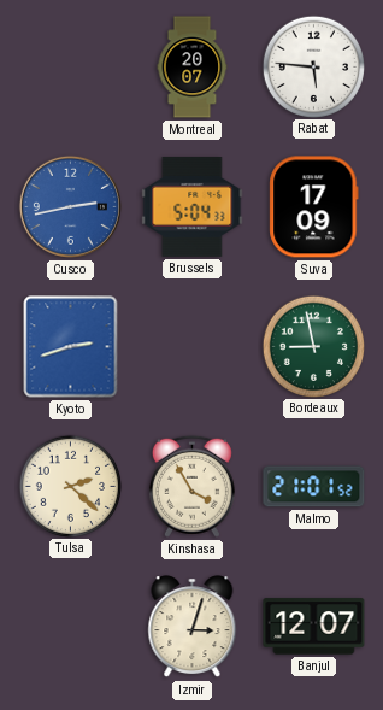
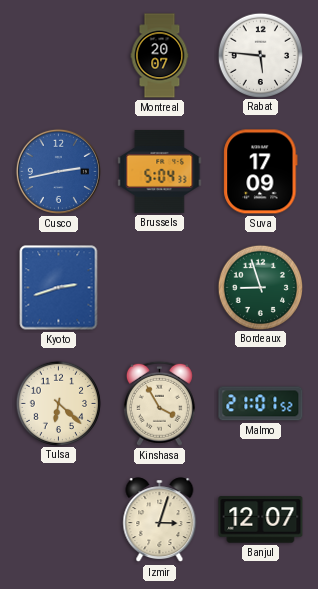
Bordeaux: 8:58 -> 8:57 (260, 287)
Tulsa: 2:22 -> 6:22 (58, 403)
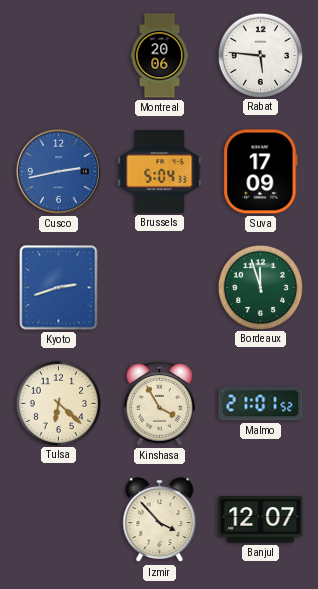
Montreal: 20:07 -> 20:06 (160, 56)
Bordeaux: 8:57 -> 11:57 (260, 287)
Izmir: 3:03 -> 3:53 (160, 520)
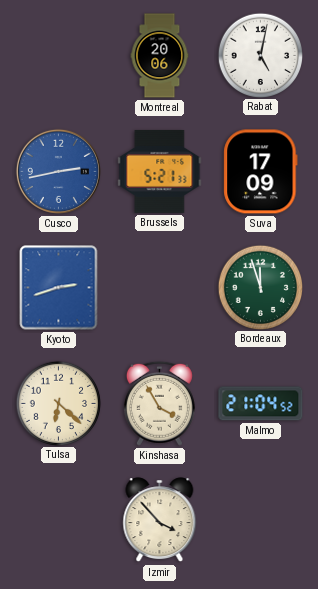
Rabat: 5:46 -> 5:02 (260, 55)
Brussels: 5:04 -> 5:21 (160, 171)
Malmo: 21:01 -> 21:04 (261, 404)
Banjul: 12:07 -> none (261, 520)
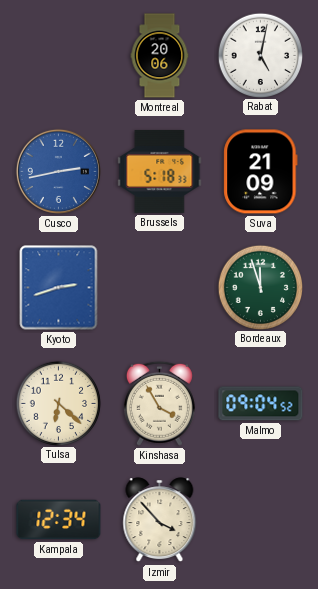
Brussels: 5:21 -> 5:18 (160, 171)
Suva: 17:09 -> 21:09 (261, 172)
Malmo: 21:04 -> 09:04 (261, 404)
Kampala: none -> 12:34 (59, 520)
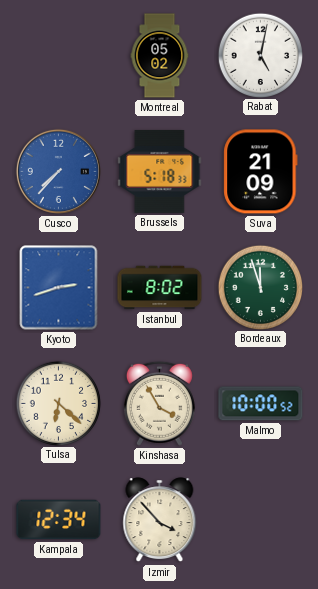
Montreal: 20:06 -> 05:02 (160, 56)
Cusco: 2:43 -> 7:37 (58, 171)
Istanbul: none -> 8:02 (160, 288)
Malmo: 09:04 -> 10:00 (261, 404)
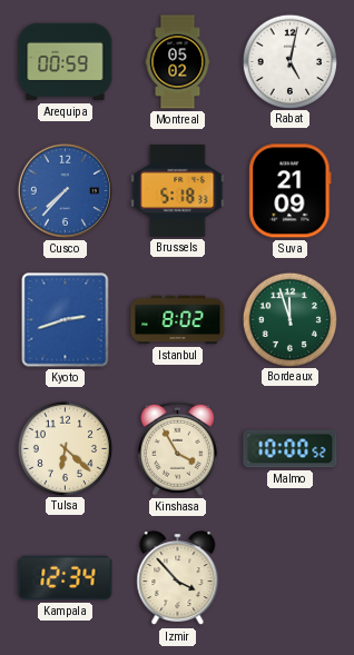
Arequipa: none -> 00:59 (66, 62)
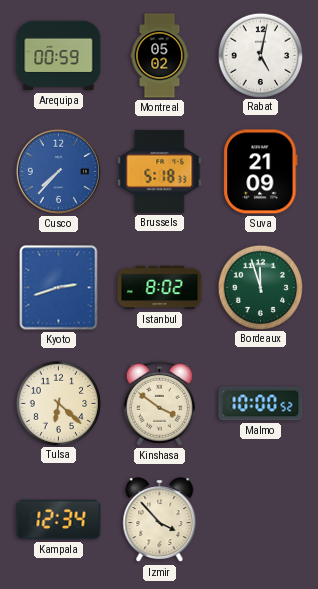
Kinshasa: 3:55 -> 3:51 (159, 403)
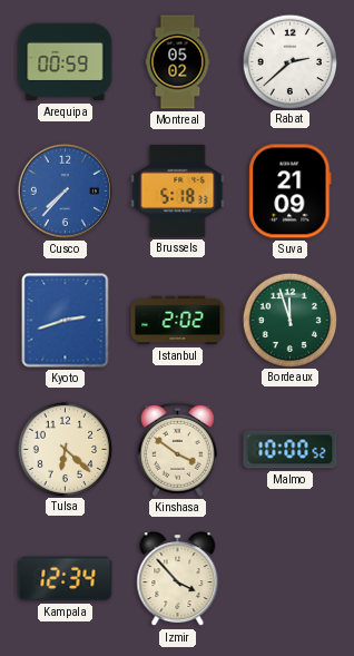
Rabat: 5:02 -> 2:38 (289, 61)
Istanbul: 8:02 -> 2:02 (178, 321)
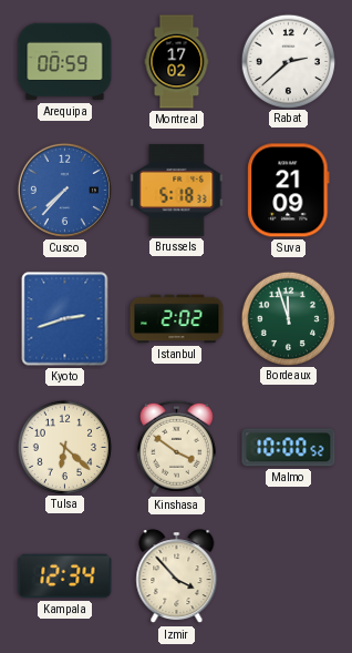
Montreal: 05:02 -> 17:02 (177, 62)
